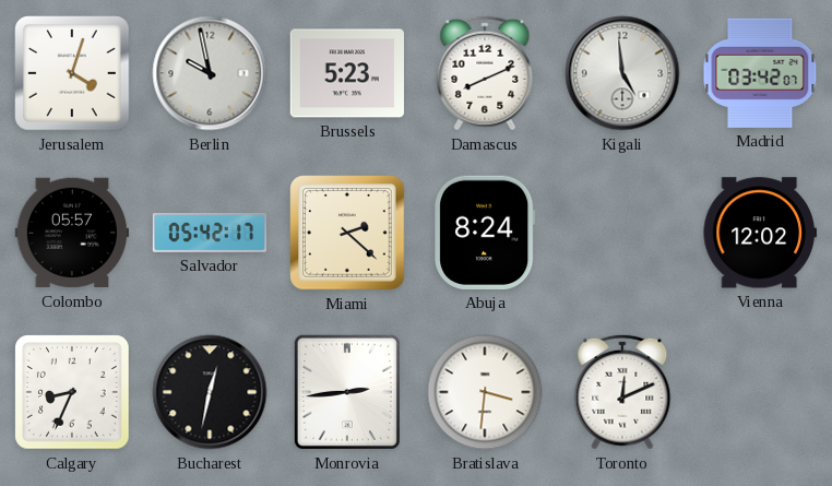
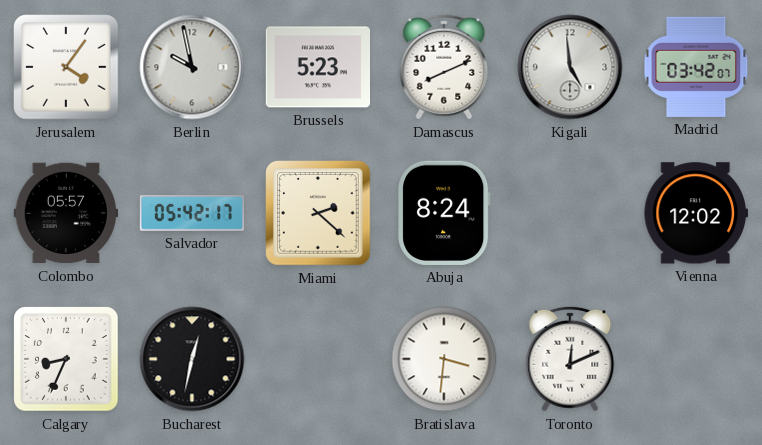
Jerusalem: 4:03 -> 4:06 (66, 67)
Monrovia: 2:44 -> none (347, 392)
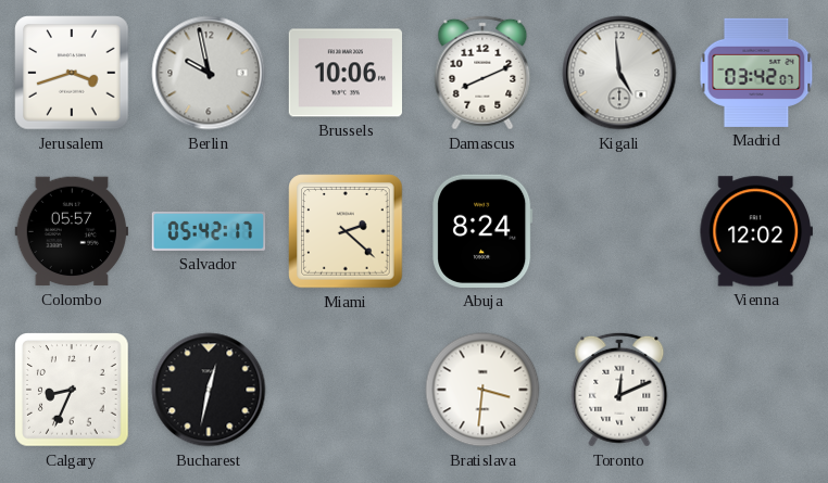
Jerusalem: 4:06 -> 3:42 (72, 73)
Brussels: 5:23 -> 10:06 (344, 73)
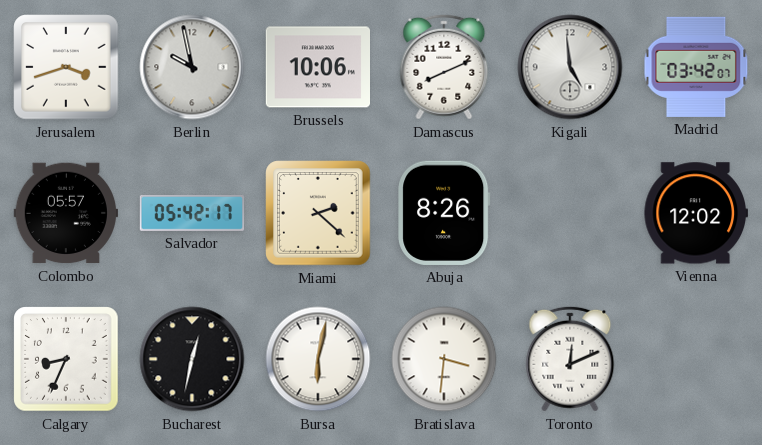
Abuja: 8:24 -> 8:26 (444, 213)
Bursa: none -> 6:02 (318, 359)
